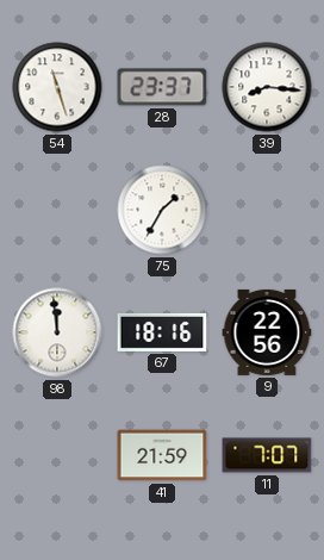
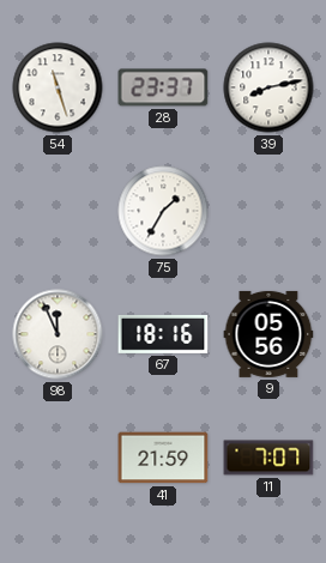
39: 8:16 -> 8:13 (268, 87)
98: 11:59 -> 11:56 (58, 334)
9: 22:56 -> 05:56 (268, 334)
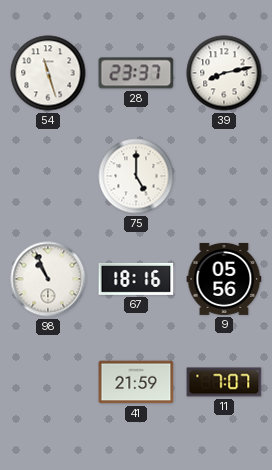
75: 1:35 -> 5:00 (136, 176)
98: 11:56 -> 10:56 (48, 279)
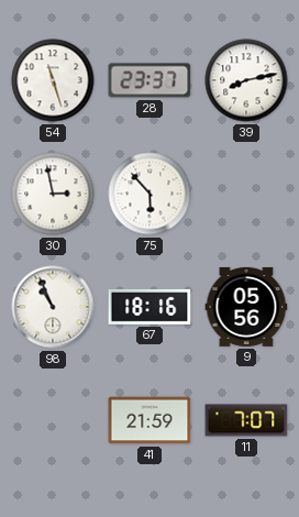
30: none -> 2:58 (53, 194)
75: 5:00 -> 5:53 (149, 194)
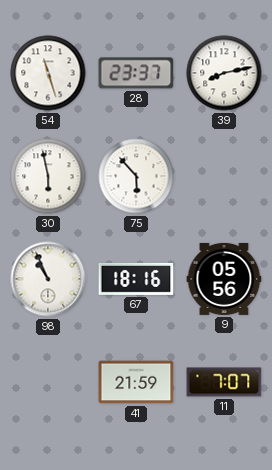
30: 2:58 -> 5:58 (48, 176)
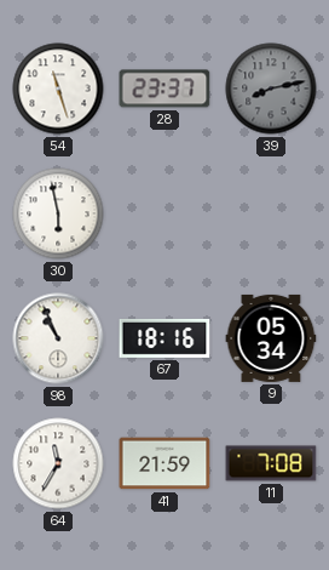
39 dial: white -> grey (271, 89)
75: 5:53 -> none (136, 176)
9: 05:56 -> 05:34 (271, 338)
64: none -> 11:35 (58, 463)
11: 7:07 -> 7:08 (271, 463)
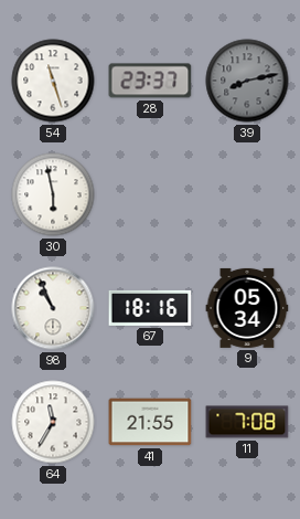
41: 21:59 -> 21:55 (150, 422)
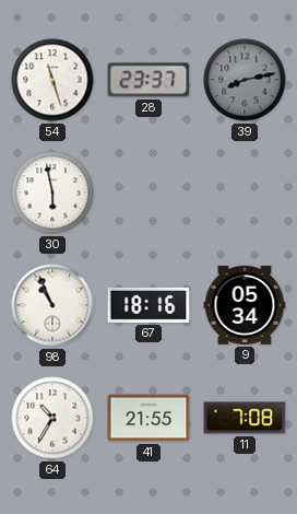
64: 11:35 -> 10:35 (52, 418)
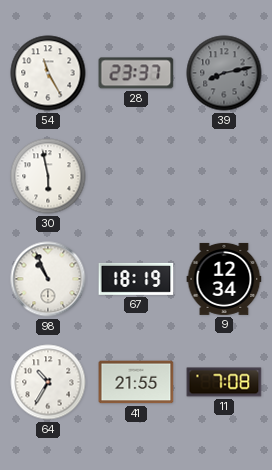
54: 11:27 -> 11:25 (48, 73)
67: 18:16 -> 18:19 (136, 279)
9: 05:34 -> 12:34 (224, 279)
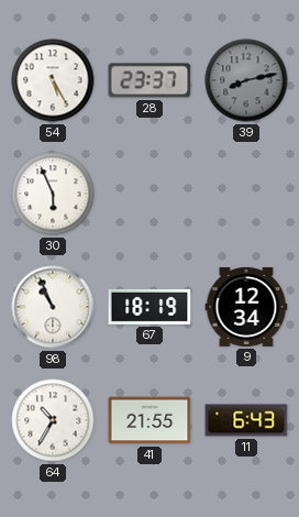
54: 11:25 -> 5:25 (53, 80)
30: 5:58 -> 5:56 (53, 194)
11: 7:08 -> 6:43 (246, 420)
